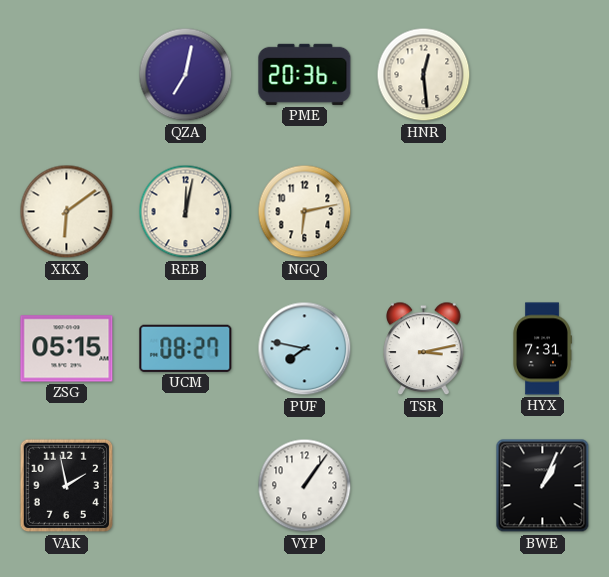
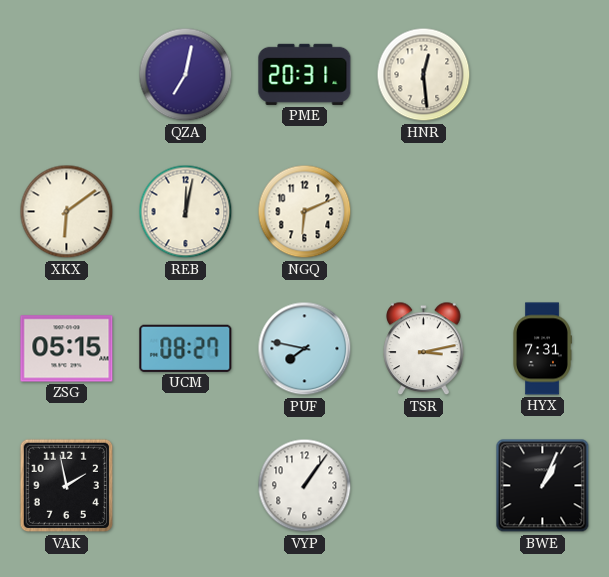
PME: 20:36 -> 20:31 (305, 74)
NGQ: 6:13 -> 6:11 (305, 212)
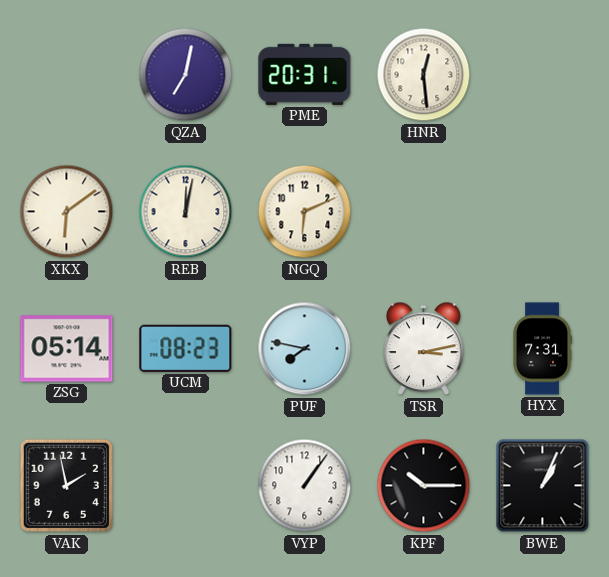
ZSG: 05:15 -> 05:14 (67, 349)
UCM: 08:27 -> 08:23 (186, 348)
KPF: none -> 10:15 (424, 486)
